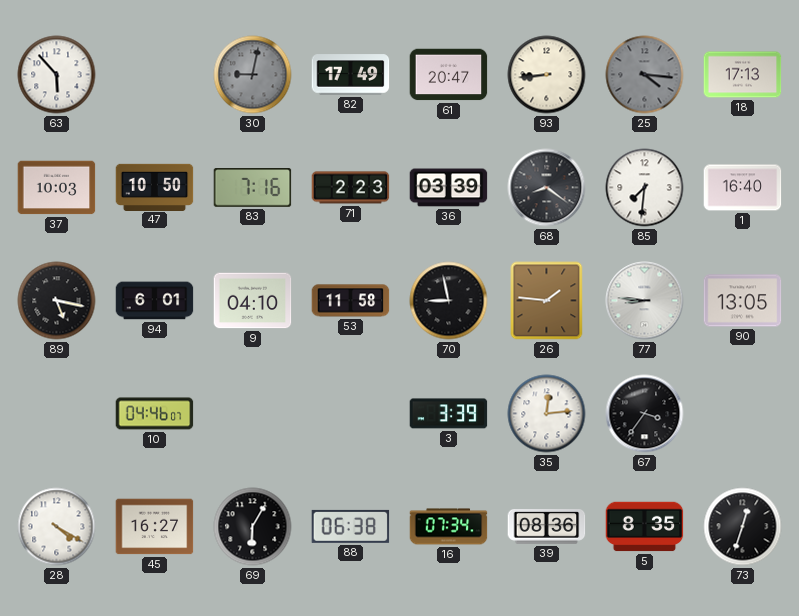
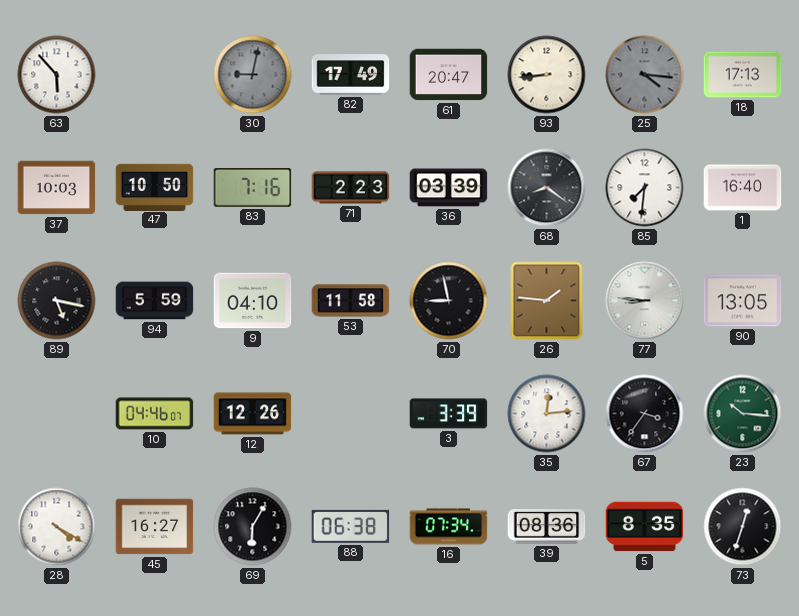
94: 6:01 -> 5:59 (155, 301)
12: none -> 12:26 (253, 414)
23: none -> 10:16 (743, 414)
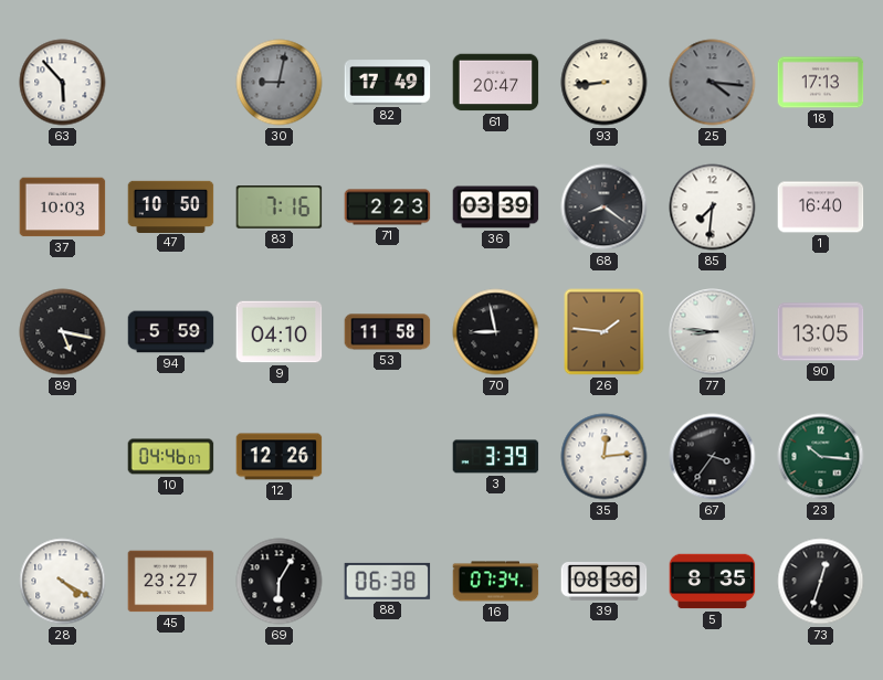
45: 16:27 -> 23:27 (171, 582)
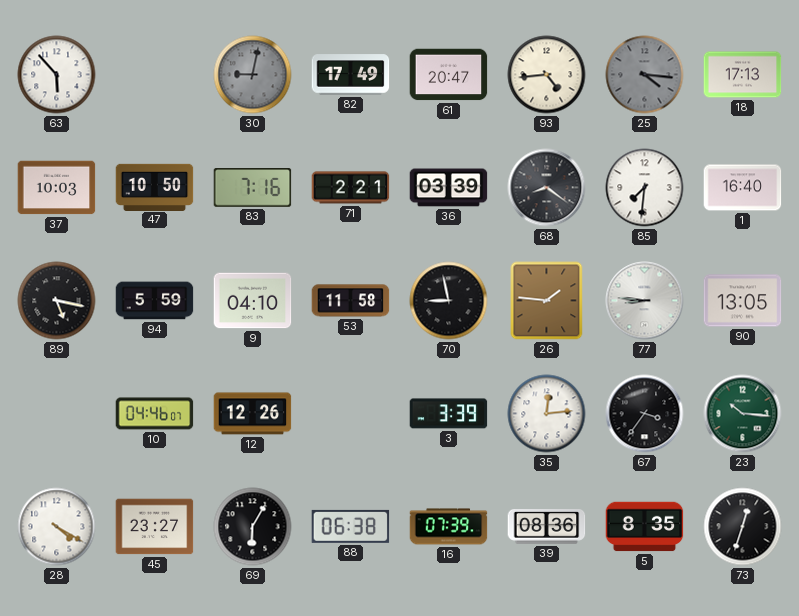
93: 8:44 -> 4:44 (547, 75)
71: 2:23 -> 2:21 (351, 188)
16: 07:34 -> 07:39 (449, 527)
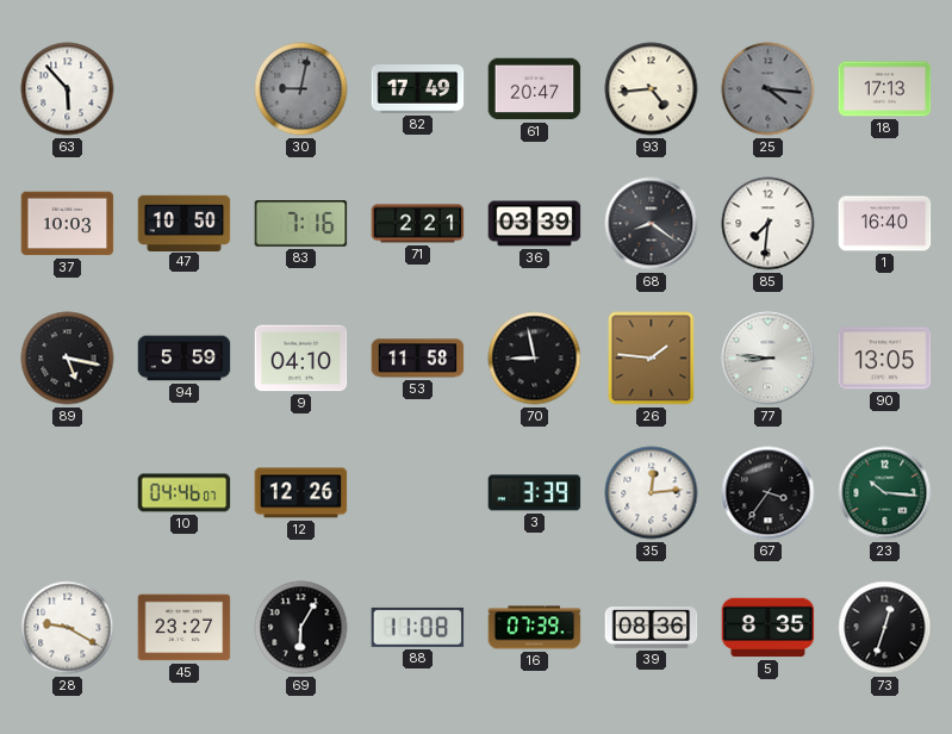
28: 4:20 -> 9:20 (68, 628)
88: 06:38 -> 11:08 (418, 627)
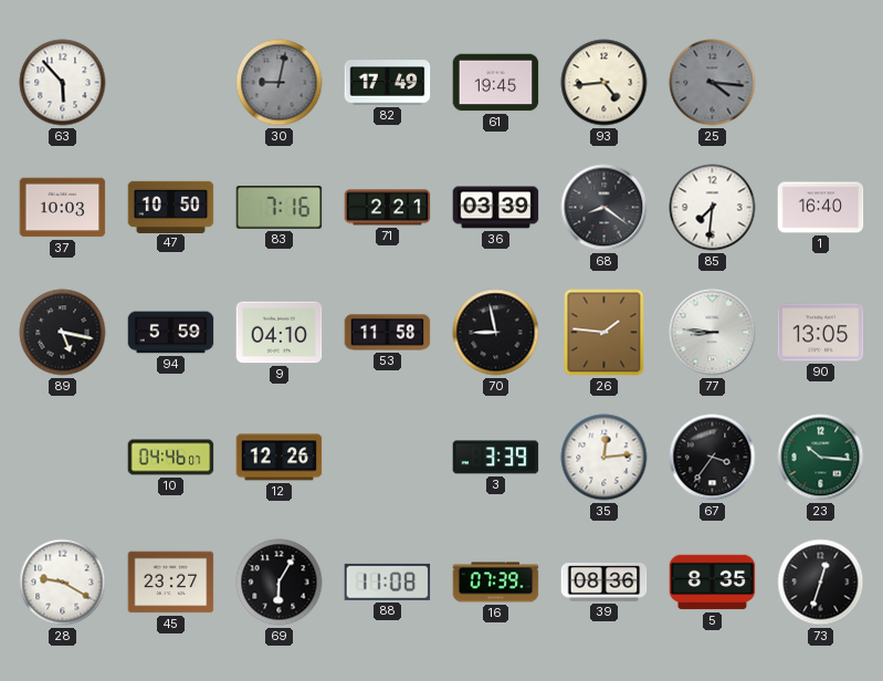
61: 20:47 -> 19:45 (496, 83)
18: 17:13 -> none (885, 89)
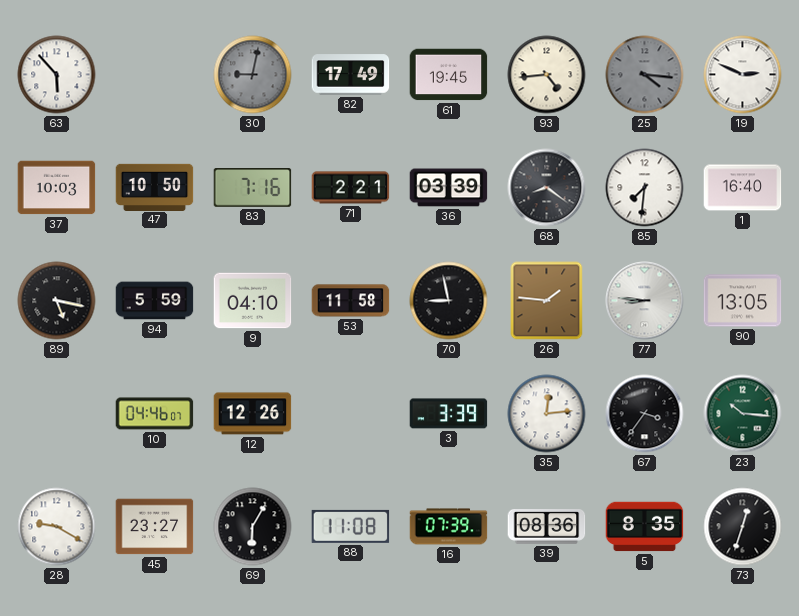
19: none -> 2:49 (743, 75)
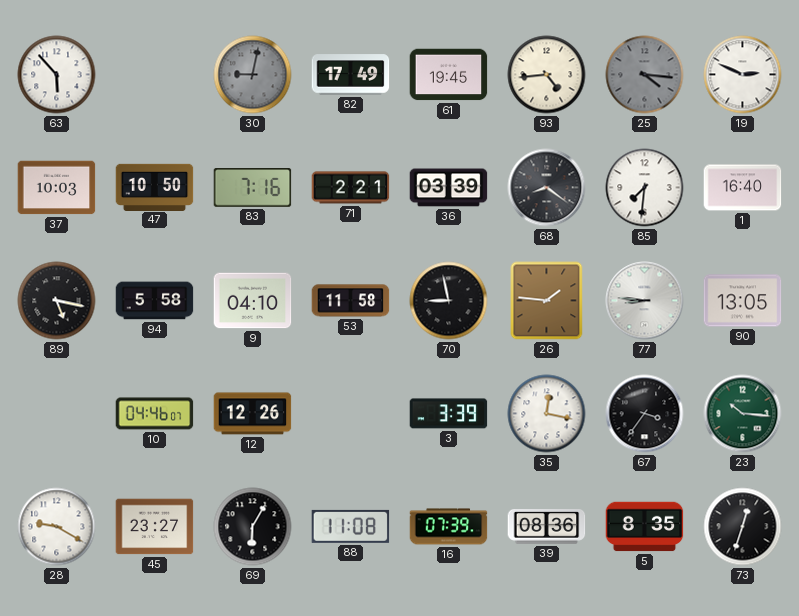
94: 5:59 -> 5:58 (155, 301)
35: 12:14 -> 12:17 (547, 414)
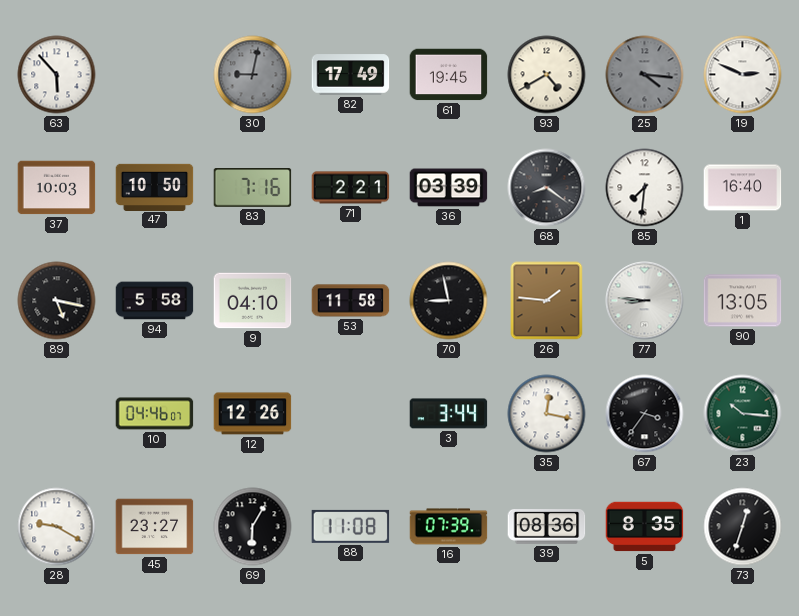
93: 4:44 -> 4:40 (547, 75)
3: 3:39 -> 3:44 (449, 414)
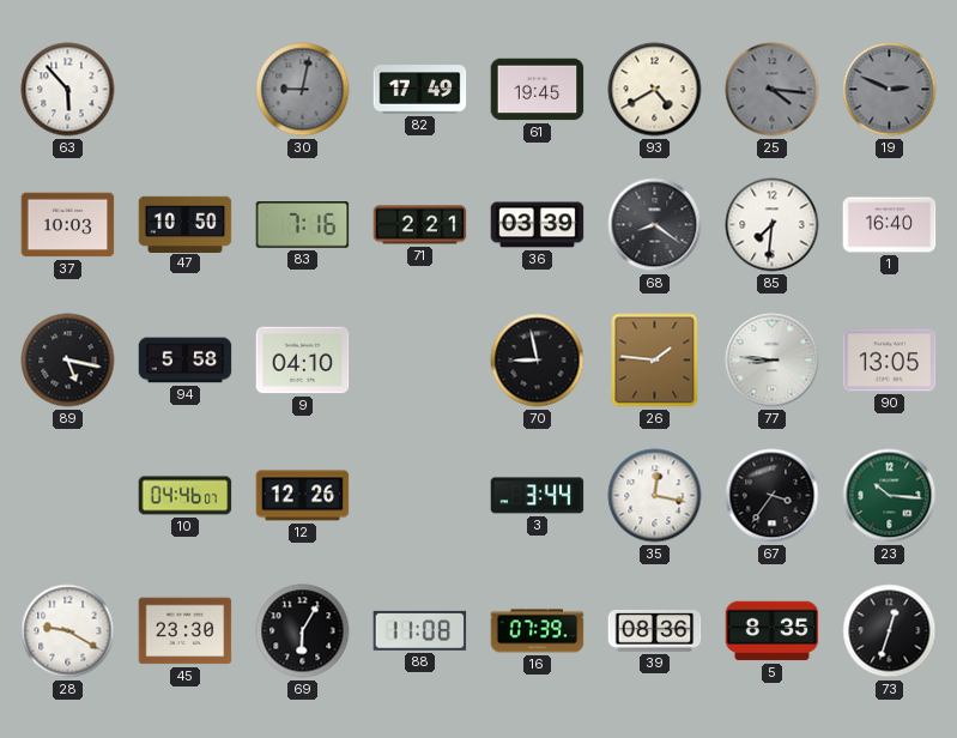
19 dial: white -> grey (890, 90)
53: 11:58 -> none (351, 301)
45: 23:27 -> 23:30 (186, 631)
